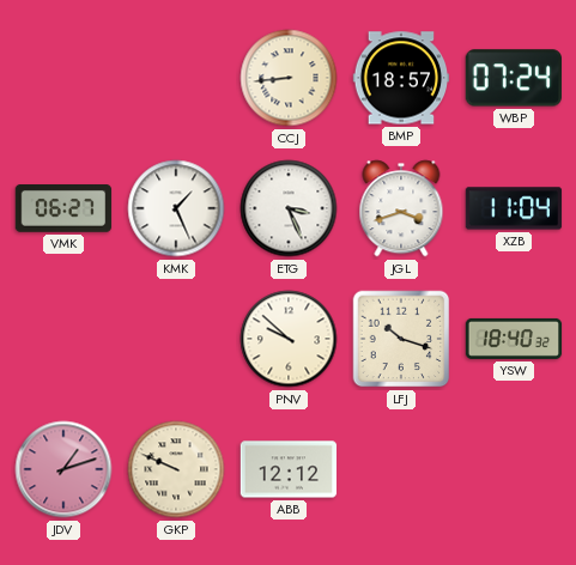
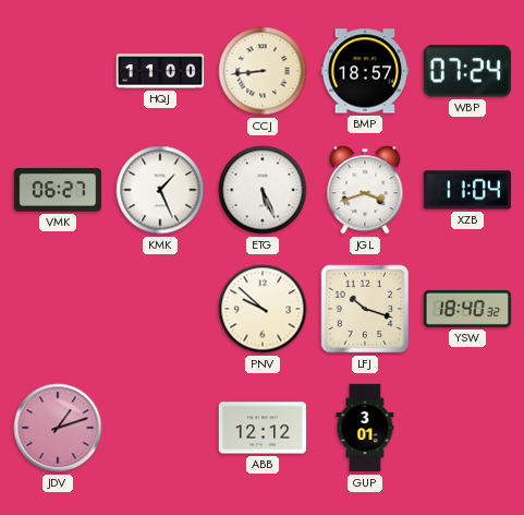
HQJ: none -> 11:00 (160, 71)
ETG: 3:26 -> 5:26 (263, 190)
GKP: 9:49 -> none (176, 469)
GUP: none -> 3:01 (365, 428)
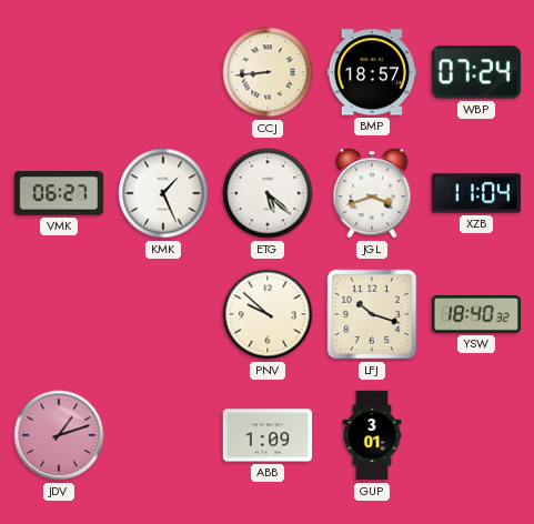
HQJ: 11:00 -> none (160, 71)
ETG: 5:26 -> 5:22 (268, 193)
ABB: 12:12 -> 1:09 (268, 435)
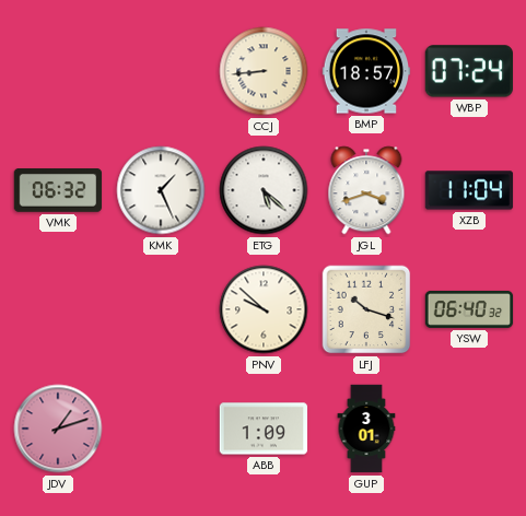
VMK: 06:27 -> 06:32 (58, 191)
YSW: 18:40 -> 06:40 (469, 309)
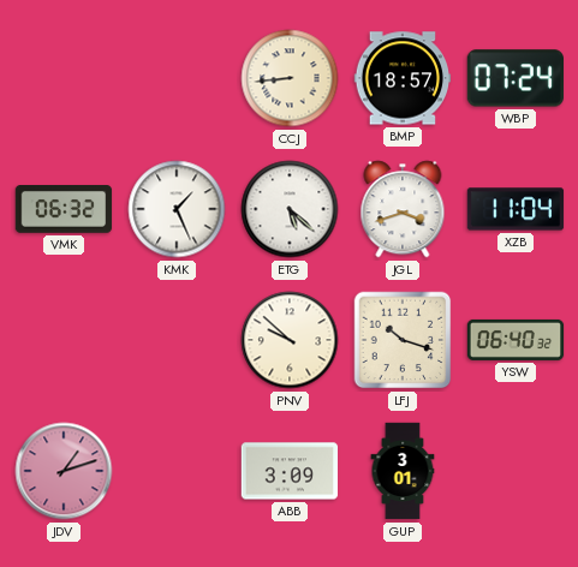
ABB: 1:09 -> 3:09 (290, 471)
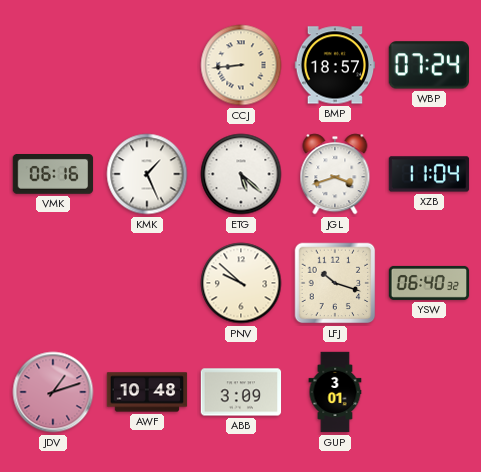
VMK: 06:32 -> 06:16 (53, 175)
AWF: none -> 10:48 (147, 392)
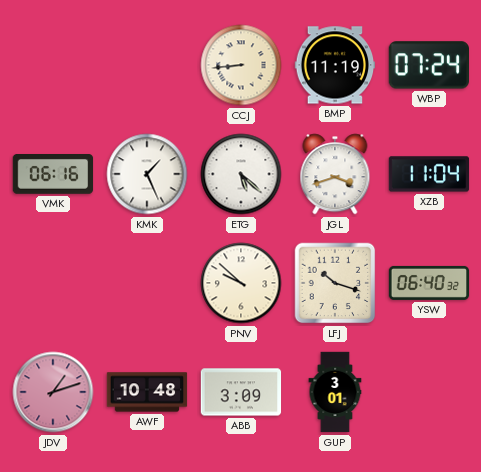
BMP: 18:57 -> 11:19 (335, 65)
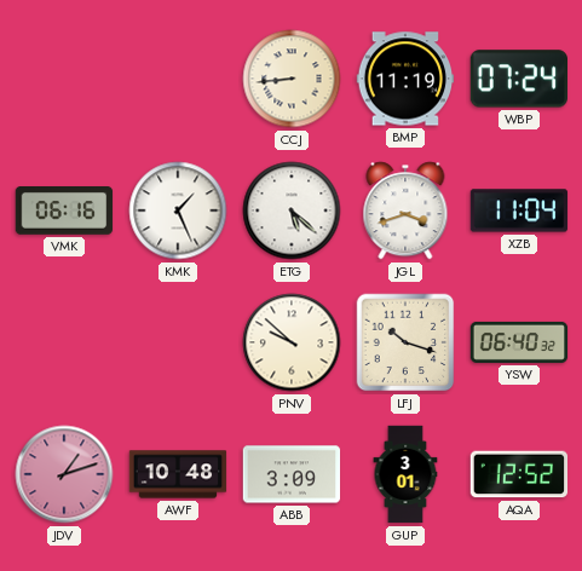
AQA: none -> 12:52 (519, 474)
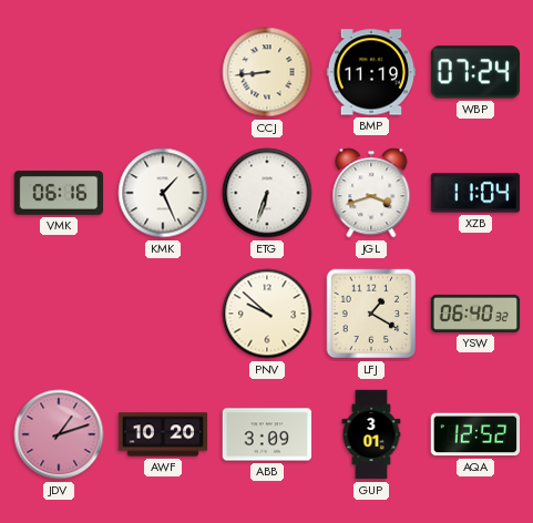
ETG: 5:22 -> 6:33 (267, 193)
LFJ: 10:18 -> 1:20 (371, 314)
AWF: 10:48 -> 10:20 (163, 434)
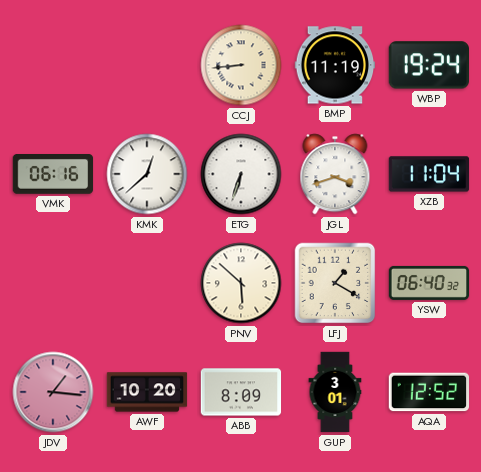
WBP: 07:24 -> 19:24 (428, 65)
KMK: 1:26 -> 12:38 (147, 174)
PNV: 9:52 -> 5:52 (241, 283)
JDV: 1:12 -> 1:16 (53, 392)
ABB: 3:09 -> 8:09 (241, 392)
